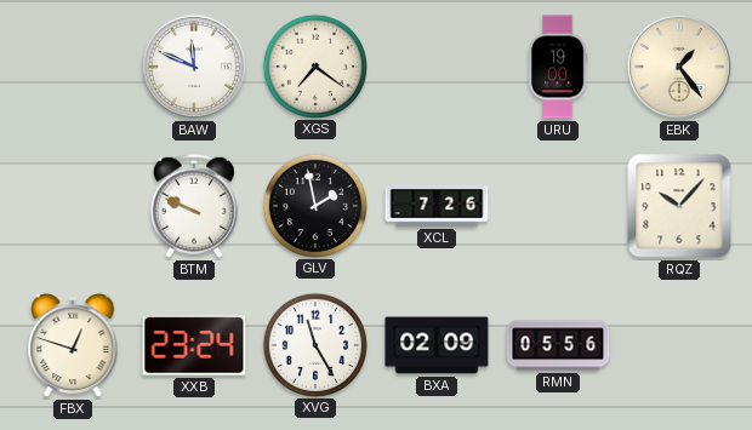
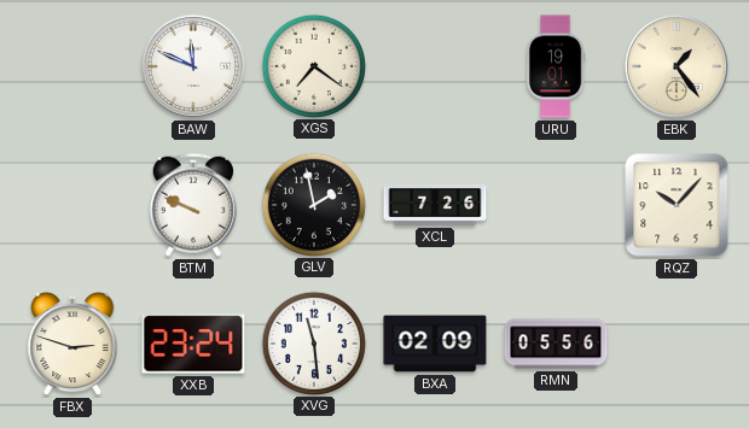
URU: 19:00 -> 19:01 (556, 66)
FBX: 12:48 -> 2:48 (72, 344)
XVG: 11:25 -> 11:29 (313, 342)
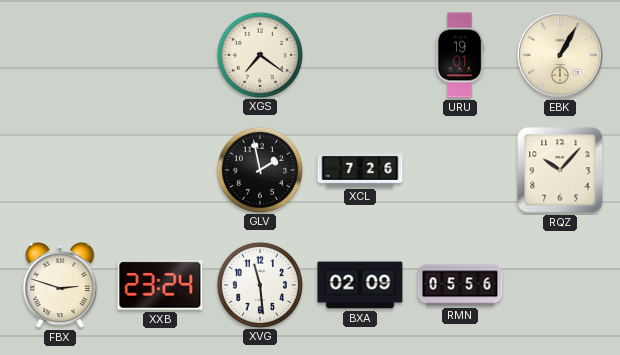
BAW: 11:49 -> none (193, 66)
EBK: 1:24 -> 1:05 (560, 55)
BTM: 9:49 -> none (193, 205)
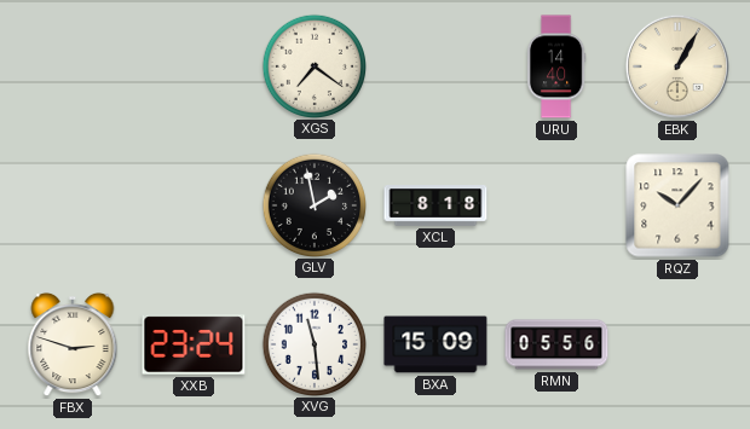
URU: 19:01 -> 14:40 (556, 66)
XCL: 7:26 -> 8:18 (435, 207)
BXA: 02:09 -> 15:09 (435, 344)
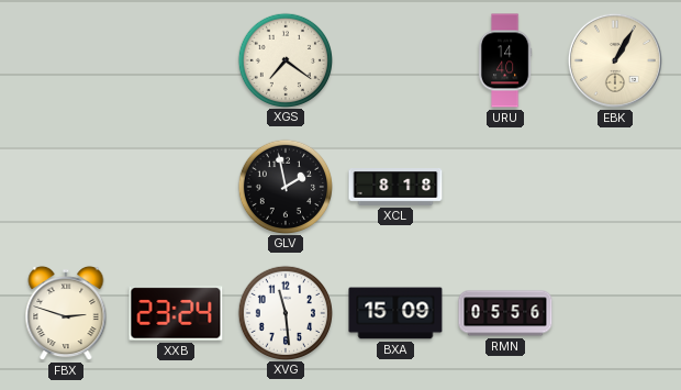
RQZ: 10:07 -> none (677, 205)
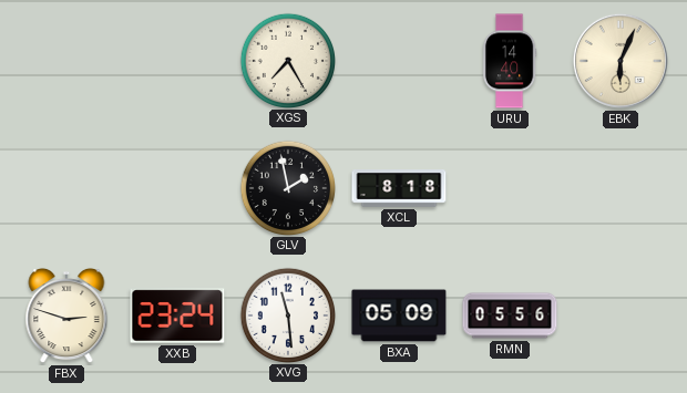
XGS: 7:21 -> 7:25 (287, 60)
EBK: 1:05 -> 6:04 (621, 61)
BXA: 15:09 -> 05:09 (399, 316)
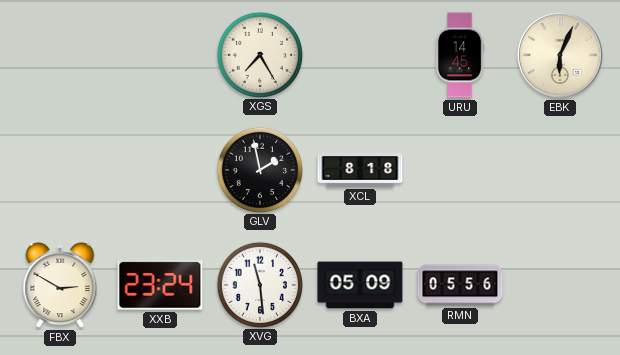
URU: 14:40 -> 14:45 (460, 55)
FBX: 2:48 -> 2:50 (60, 285)
